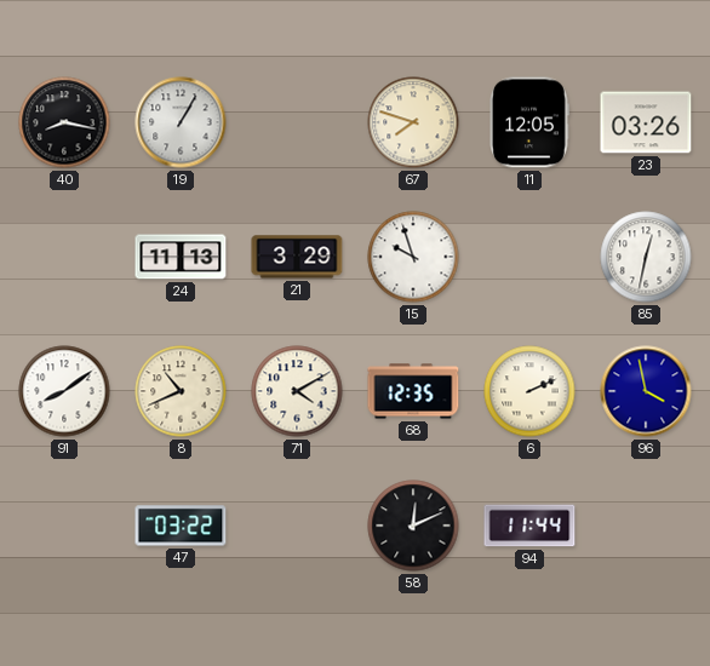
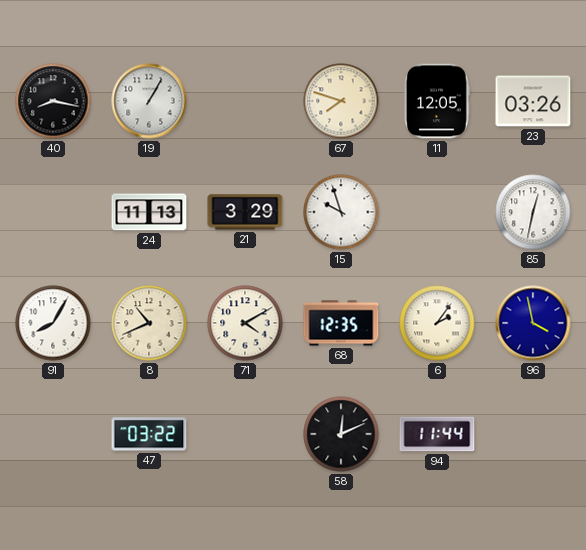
91: 8:09 -> 8:05 (53, 323)
6: 2:11 -> 2:06 (437, 323)
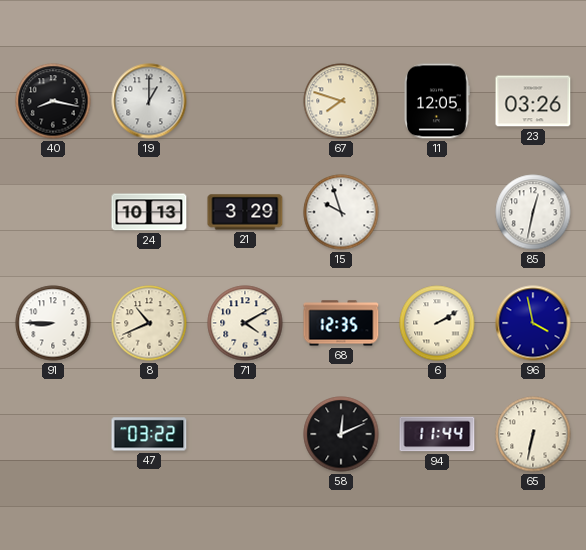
19: 1:05 -> 1:00 (149, 101)
24: 11:13 -> 10:13 (149, 212)
91: 8:05 -> 8:45 (53, 323)
6: 2:06 -> 2:10 (437, 323)
65: none -> 6:32 (533, 434)
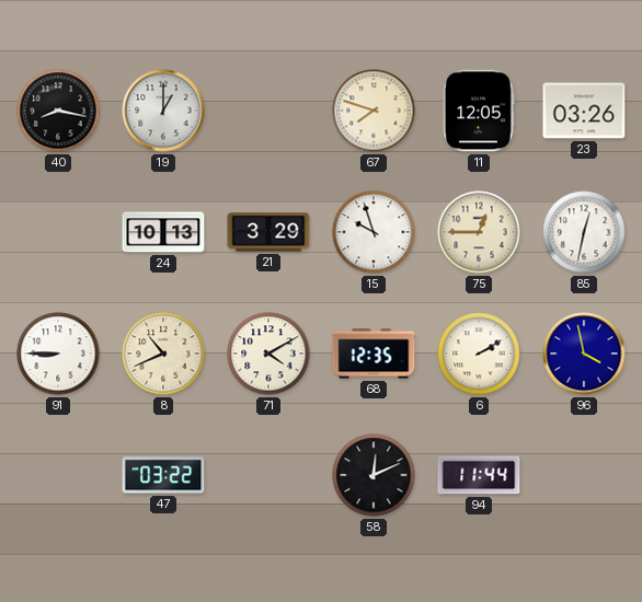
75: none -> 12:45 (479, 232)
65: 6:32 -> none (533, 434)
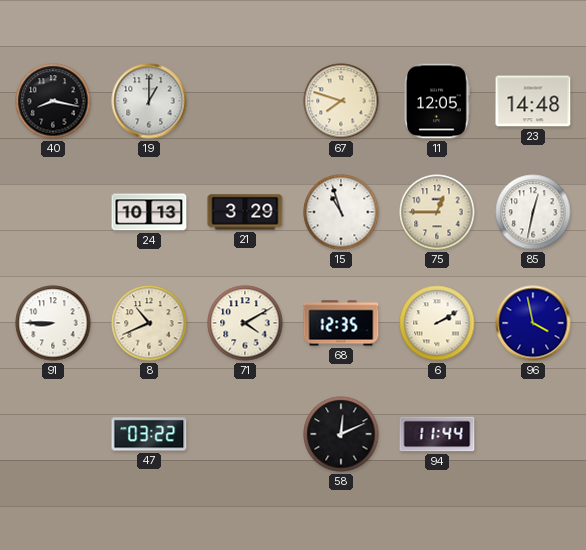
23: 03:26 -> 14:48 (533, 101)
15: 9:57 -> 10:57 (341, 212)
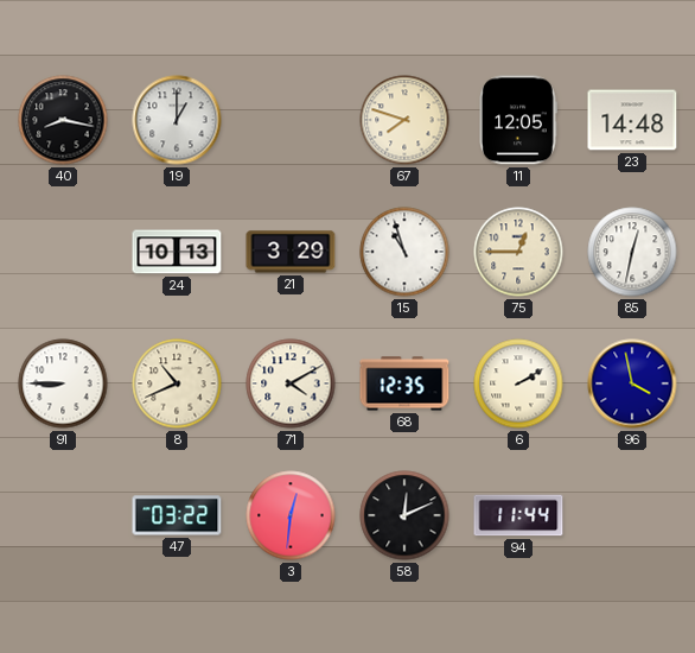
3: none -> 12:31 (291, 515)
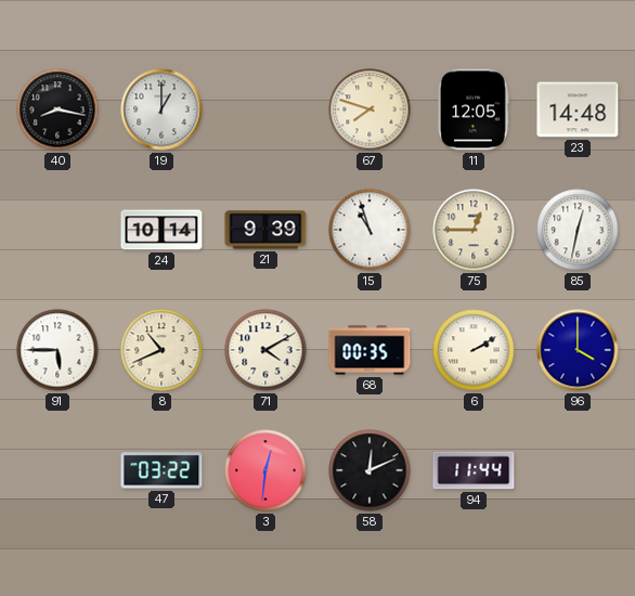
24: 10:13 -> 10:14 (161, 230)
21: 3:29 -> 9:39 (265, 230)
91: 8:45 -> 5:45 (57, 350)
68: 12:35 -> 00:35 (370, 350)
96: 3:58 -> 4:00 (578, 350)
